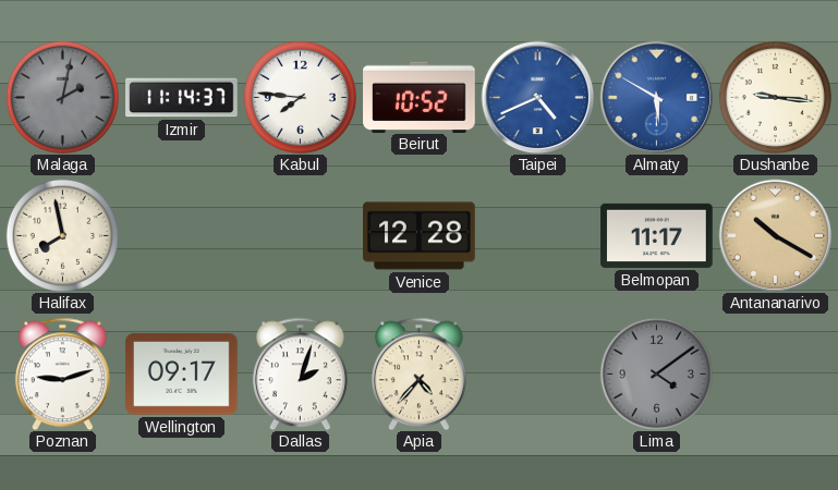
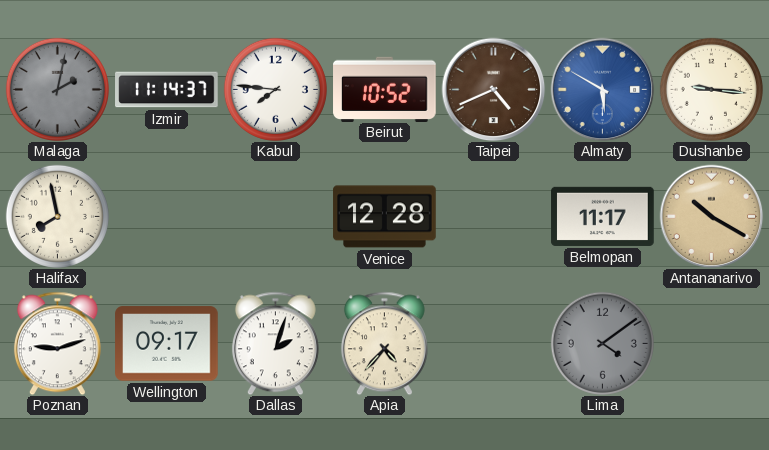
Taipei dial: blue -> brown (493, 89)
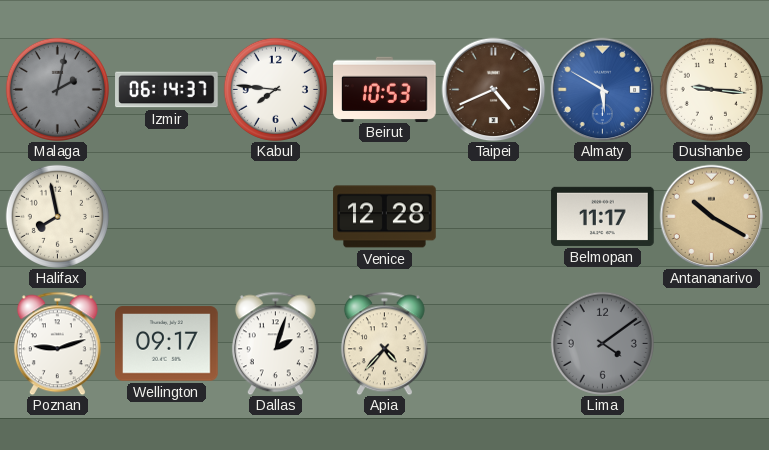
Izmir: 11:14 -> 06:14 (167, 90)
Beirut: 10:52 -> 10:53 (385, 89)
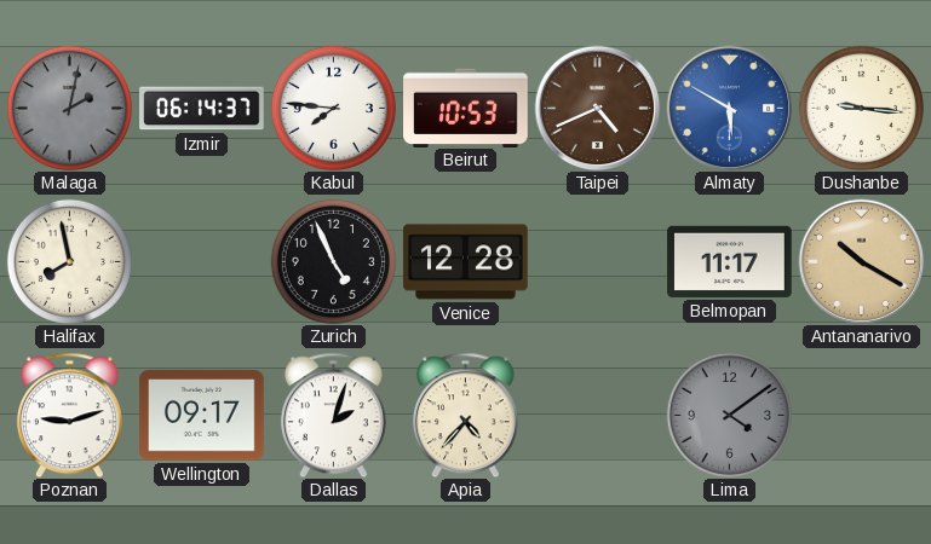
Zurich: none -> 4:56 (333, 261)
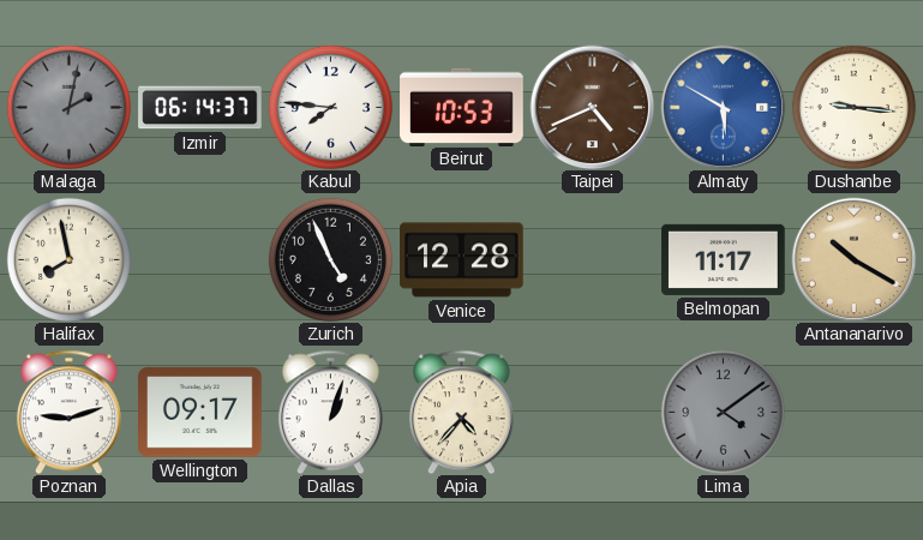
Dallas: 2:03 -> 1:03 (330, 412)
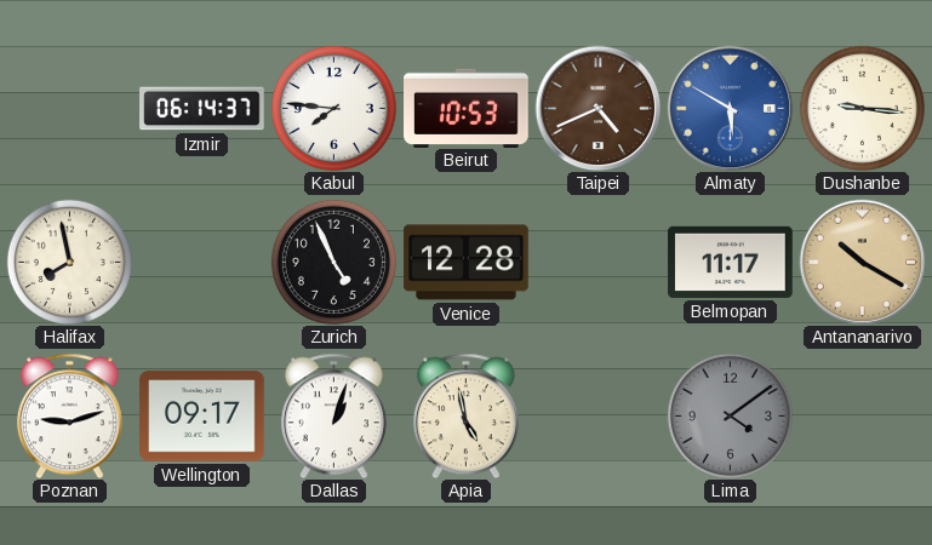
Malaga: 2:02 -> none (68, 107)
Apia: 4:37 -> 4:58 (465, 415)
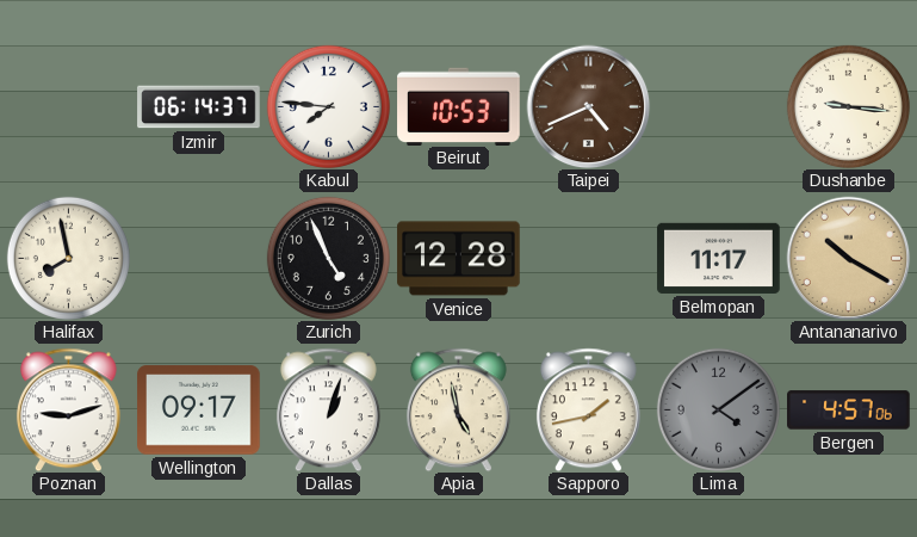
Almaty: 5:50 -> none (730, 108)
Sapporo: none -> 1:43 (588, 409)
Bergen: none -> 4:57 (849, 411)
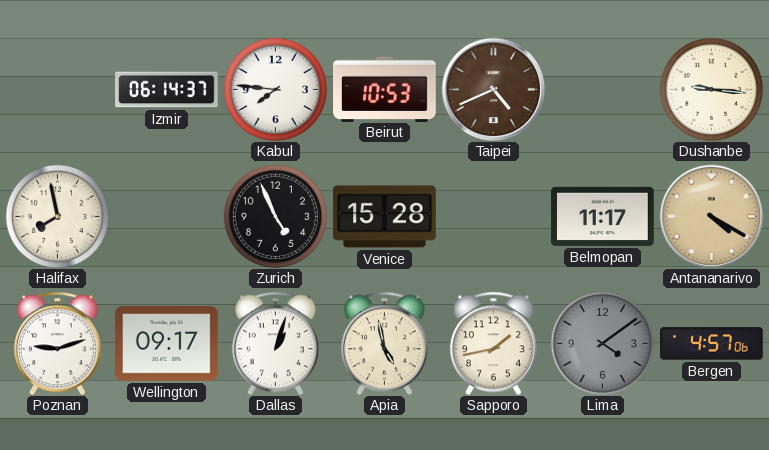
Venice: 12:28 -> 15:28 (385, 217)
Antananarivo: 10:20 -> 4:20 (711, 216)
